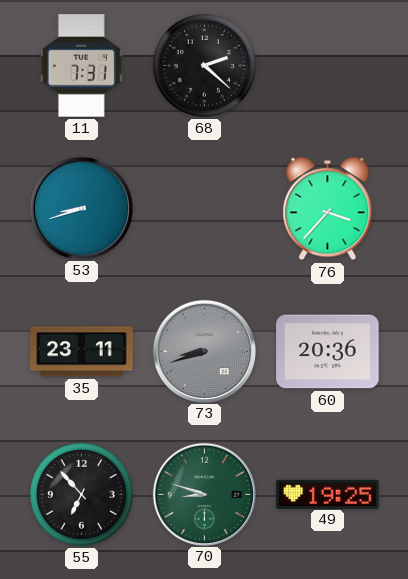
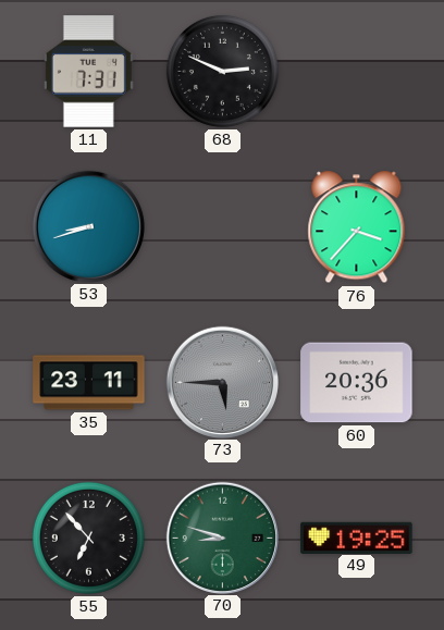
68: 2:22 -> 2:49 (222, 71)
73: 8:42 -> 5:45 (222, 382)
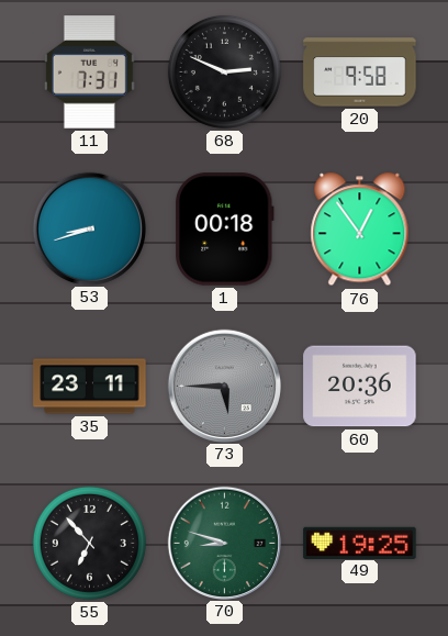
20: none -> 9:58 (360, 72)
1: none -> 00:18 (225, 230)
76: 3:37 -> 12:54 (360, 230)
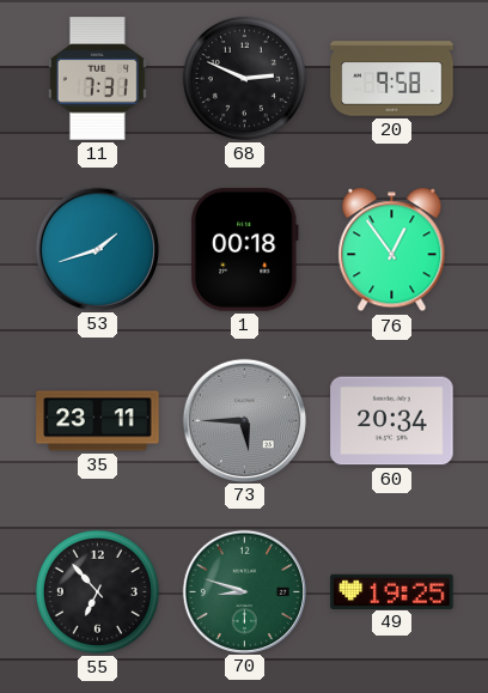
53: 8:42 -> 1:42 (97, 249)
60: 20:36 -> 20:34 (392, 421)
